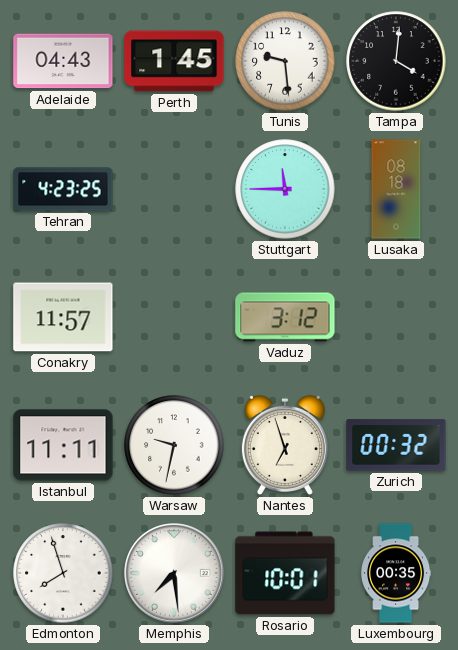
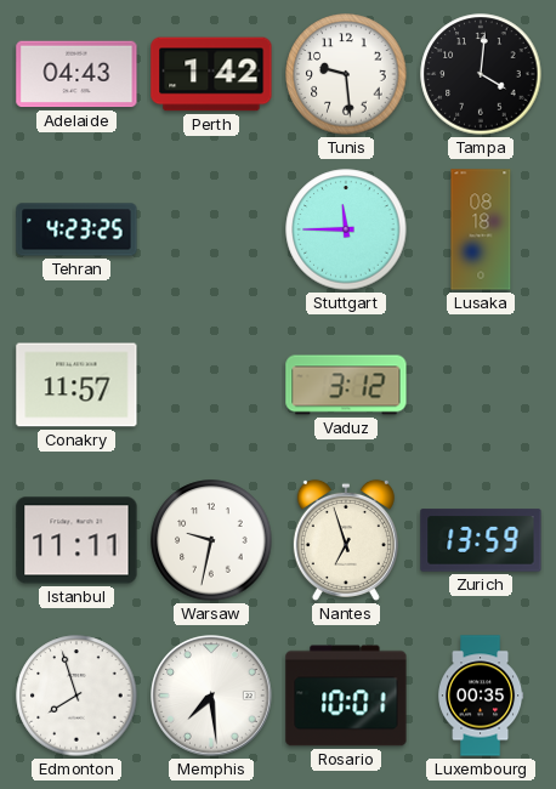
Perth: 1:45 -> 1:42 (211, 74)
Zurich: 00:32 -> 13:59 (481, 540)
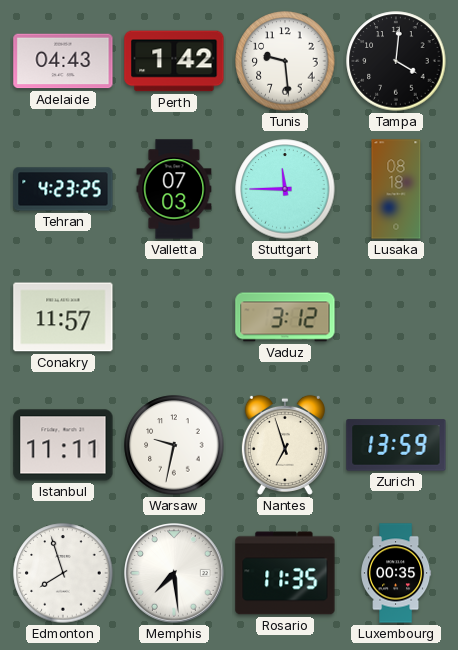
Valletta: none -> 07:03 (174, 189)
Rosario: 10:01 -> 11:35 (285, 573)
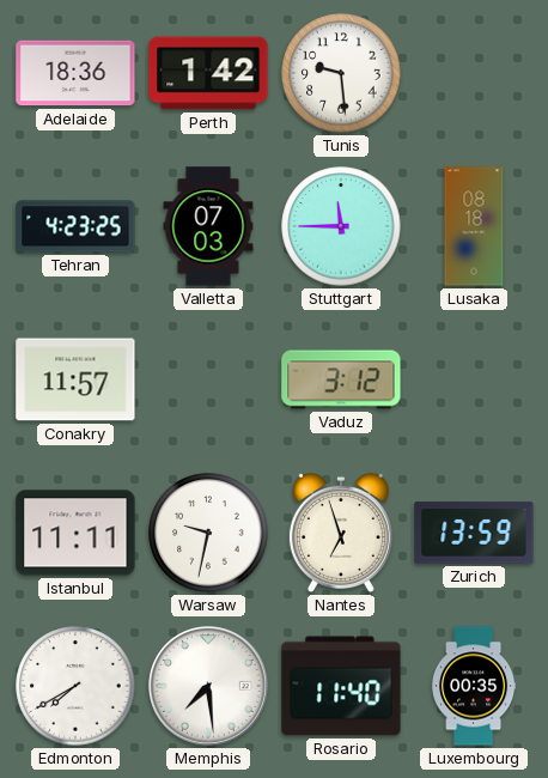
Adelaide: 04:43 -> 18:36 (75, 73)
Tampa: 4:01 -> none (396, 61)
Edmonton: 7:57 -> 7:40 (75, 686)
Rosario: 11:35 -> 11:40 (341, 686)
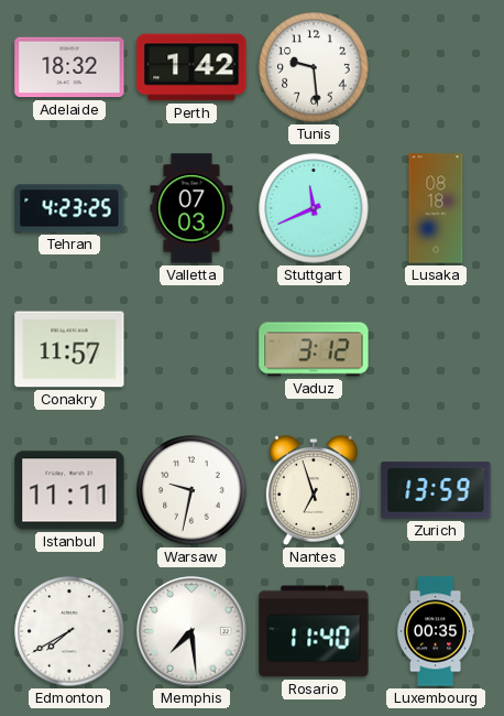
Adelaide: 18:36 -> 18:32 (69, 67)
Stuttgart: 11:45 -> 11:41 (314, 208)
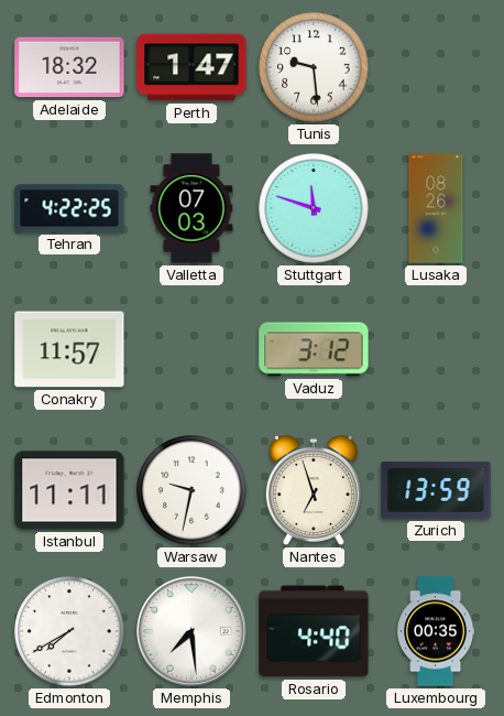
Perth: 1:42 -> 1:47 (191, 67)
Tehran: 4:23 -> 4:22 (69, 208)
Stuttgart: 11:41 -> 11:48 (314, 208)
Lusaka: 08:18 -> 08:26 (436, 208)
Rosario: 11:40 -> 4:40 (314, 631)
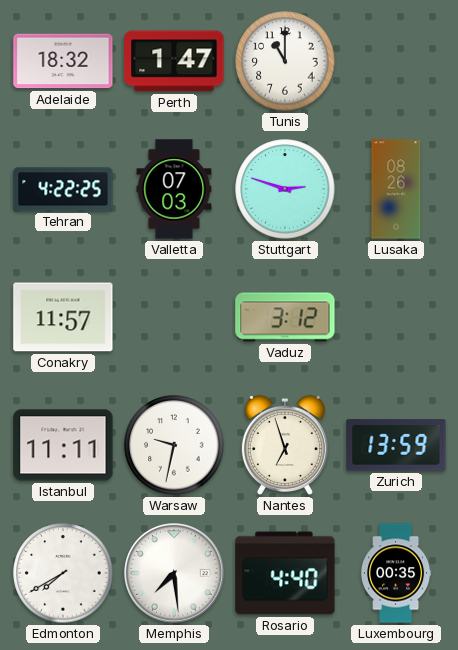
Tunis: 9:29 -> 11:00 (285, 61)
Stuttgart: 11:48 -> 2:48 (285, 189)
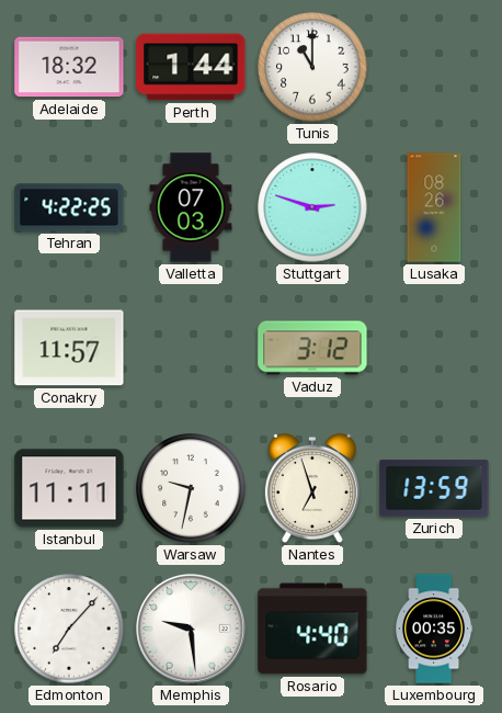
Perth: 1:47 -> 1:44 (191, 67)
Edmonton: 7:40 -> 7:07 (69, 629)
Memphis: 7:29 -> 9:29 (192, 630)
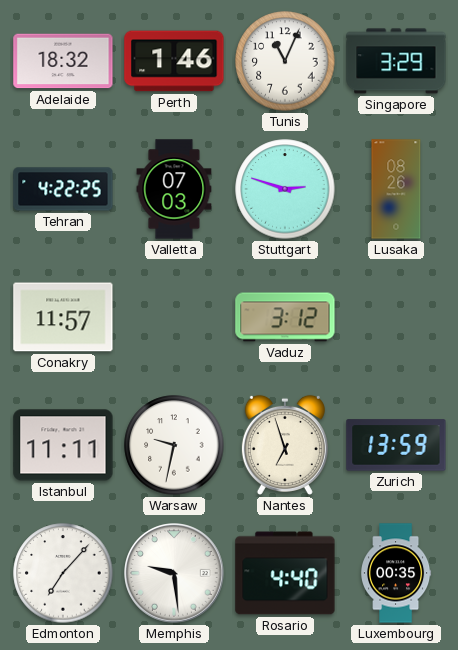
Perth: 1:44 -> 1:46 (174, 61)
Tunis: 11:00 -> 11:04 (285, 61)
Singapore: none -> 3:29 (396, 61)
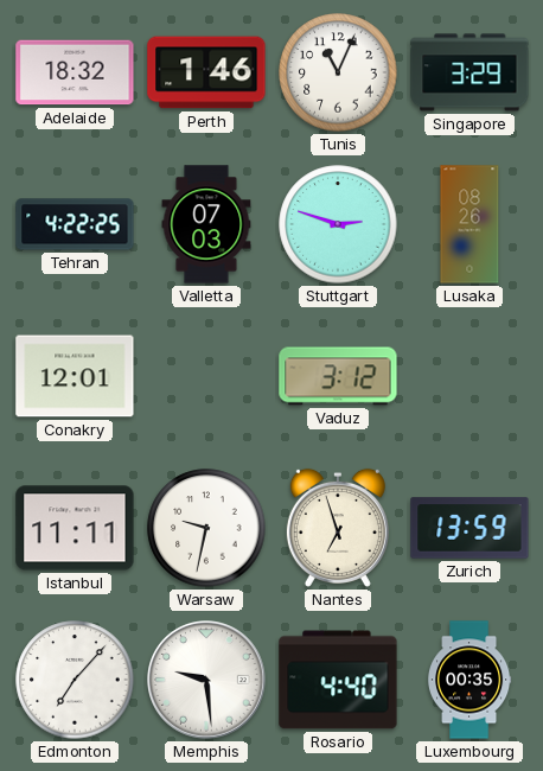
Conakry: 11:57 -> 12:01 (75, 376)
